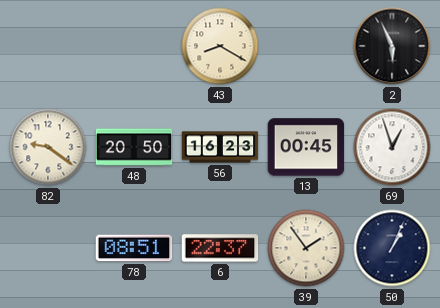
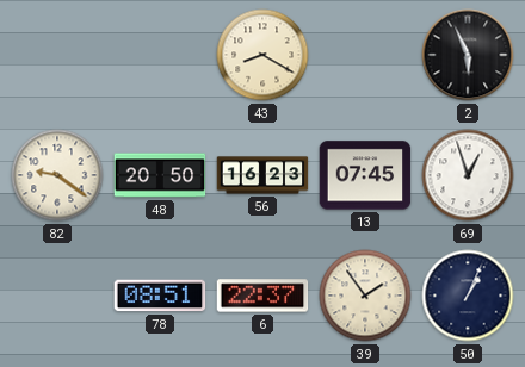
13: 00:45 -> 07:45 (365, 175)
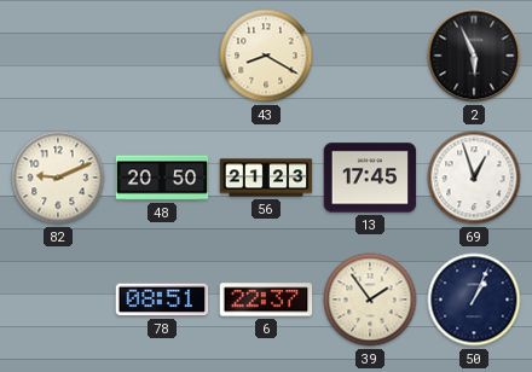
82: 9:21 -> 9:11 (58, 178)
56: 16:23 -> 21:23 (266, 178)
13: 07:45 -> 17:45 (370, 178)
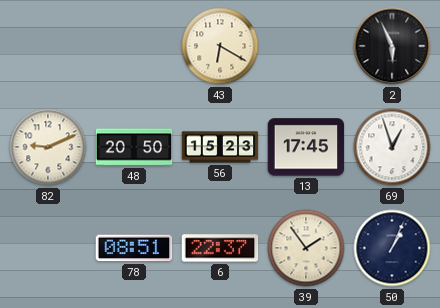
43: 8:20 -> 6:20 (220, 46)
56: 21:23 -> 15:23 (220, 147)
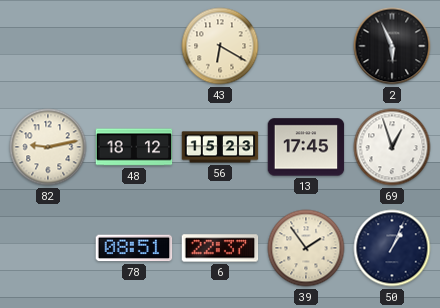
82: 9:11 -> 9:13 (48, 147)
48: 20:50 -> 18:12 (134, 147)
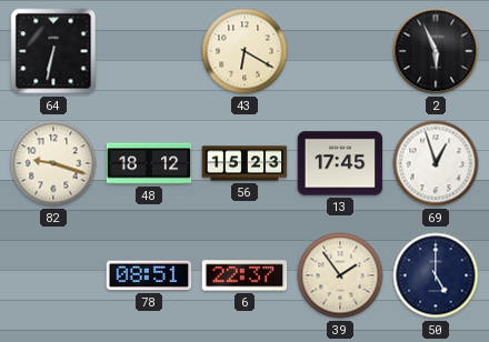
64: none -> 6:32 (53, 51)
82: 9:13 -> 9:18 (53, 163)
50: 1:04 -> 5:00 (436, 275)
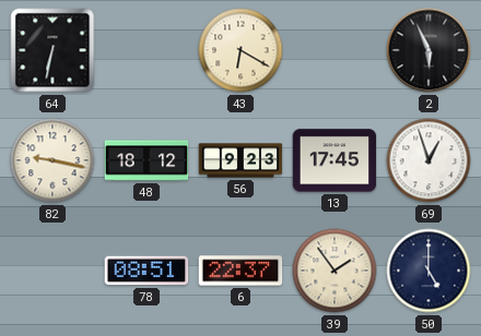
82: 9:18 -> 9:17 (52, 160)
56: 15:23 -> 9:23 (241, 160)
